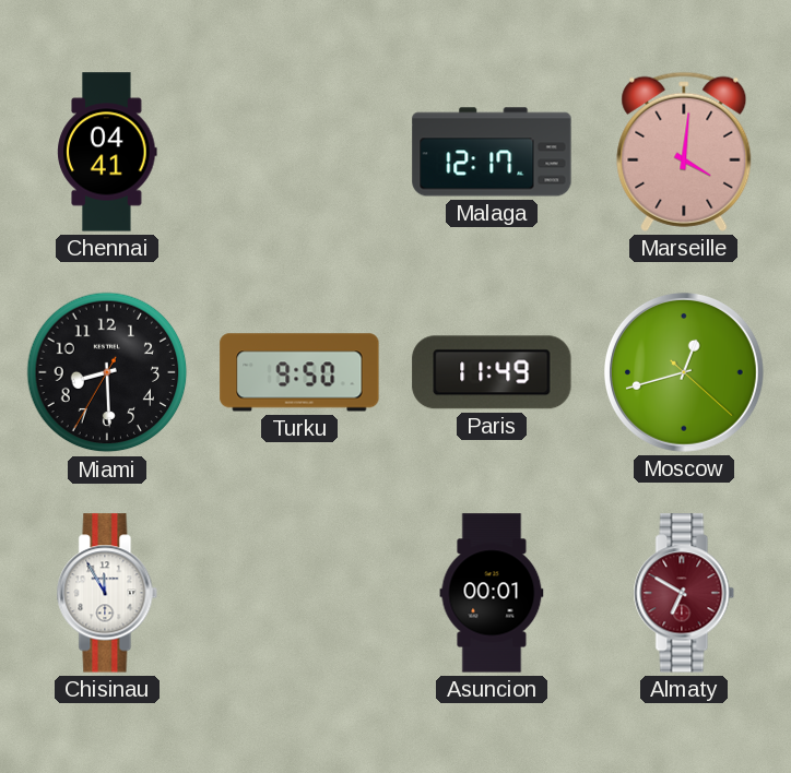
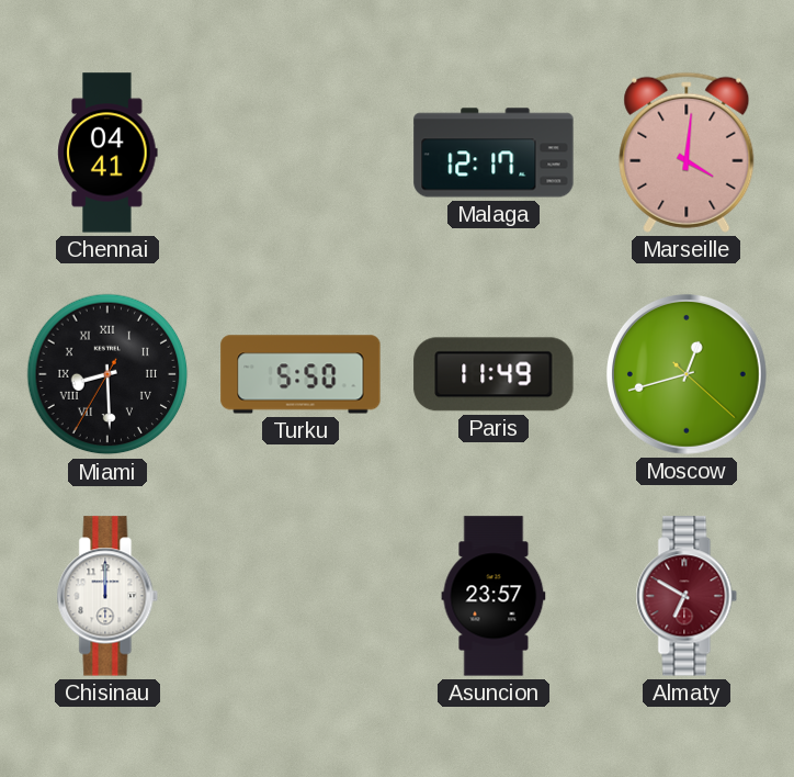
Miami numerals: Arabic -> Roman (107, 374)
Turku: 9:50 -> 5:50 (300, 374)
Chisinau: 11:55 -> 12:00 (107, 596)
Asuncion: 00:01 -> 23:57 (494, 596)
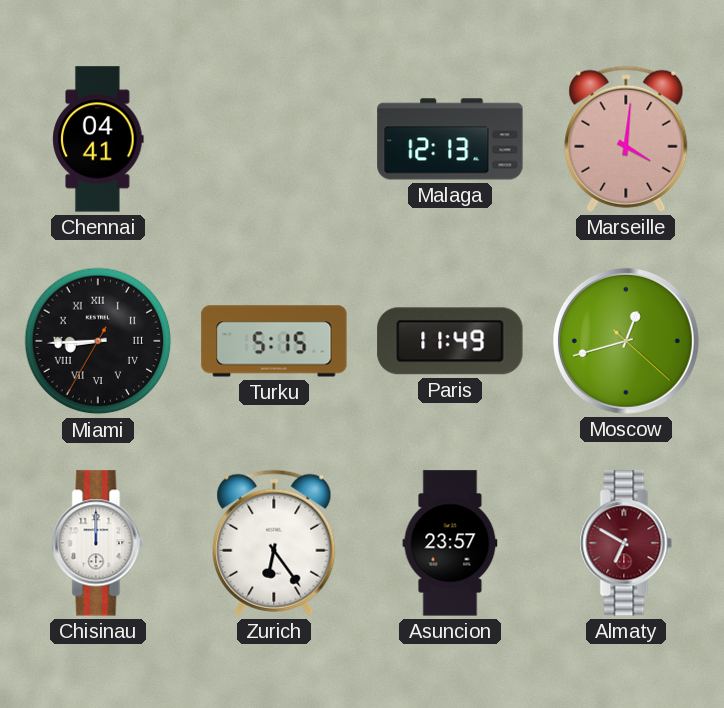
Malaga: 12:17 -> 12:13 (450, 139)
Miami: 8:29 -> 8:44 (98, 341)
Turku: 5:50 -> 5:15 (274, 341)
Zurich: none -> 6:24 (274, 543)
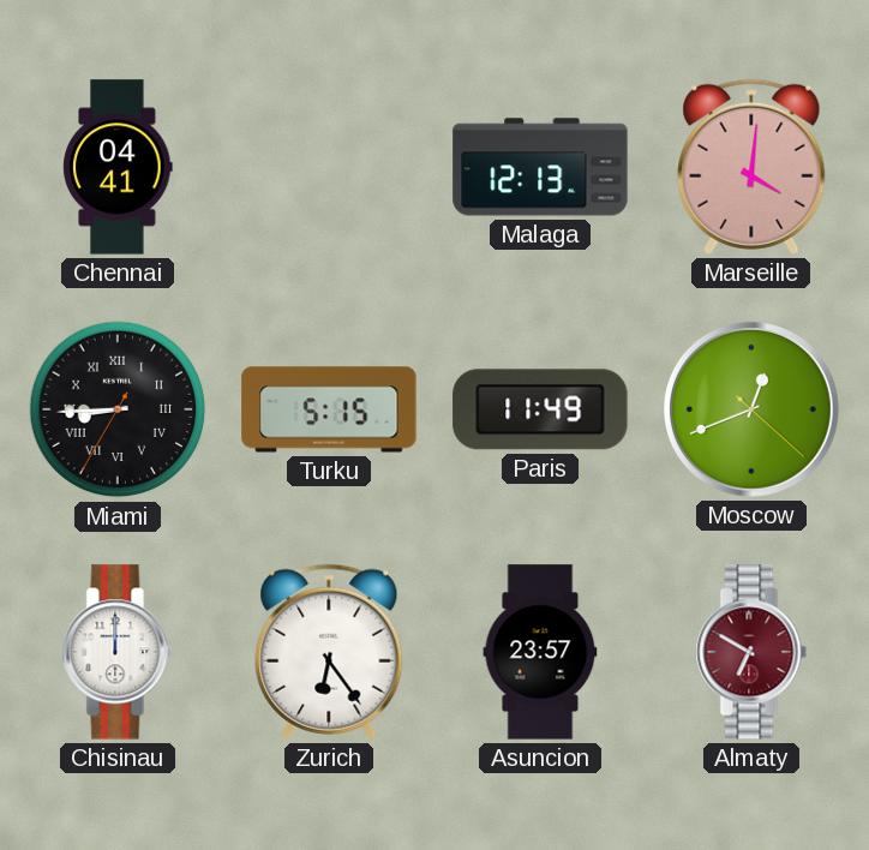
Moscow: 12:42 -> 12:41 (751, 409)
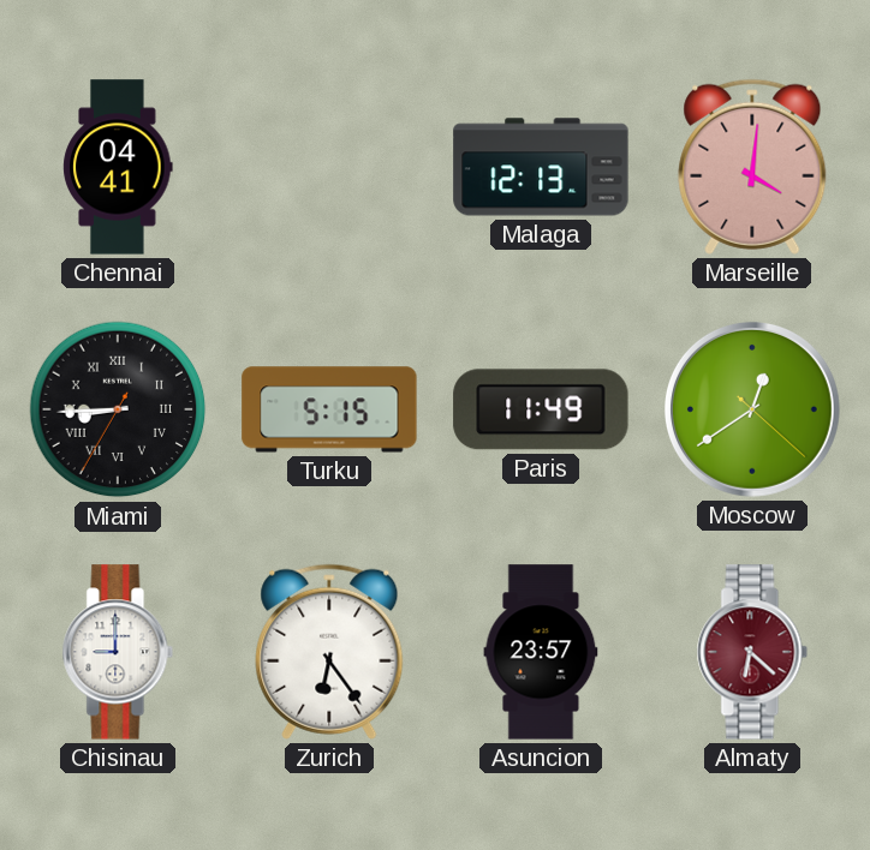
Moscow: 12:41 -> 12:39 (752, 409)
Chisinau: 12:00 -> 9:00 (118, 652)
Almaty: 6:50 -> 6:22 (752, 652)
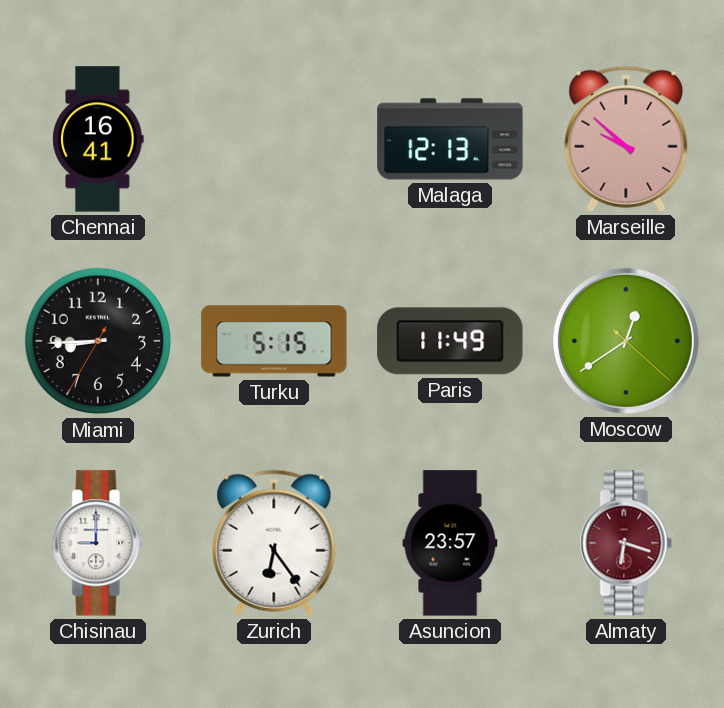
Chennai: 04:41 -> 16:41 (98, 139)
Marseille: 4:01 -> 9:52 (626, 139)
Miami numerals: Roman -> Arabic (98, 341)
Almaty: 6:22 -> 6:18 (626, 543)
